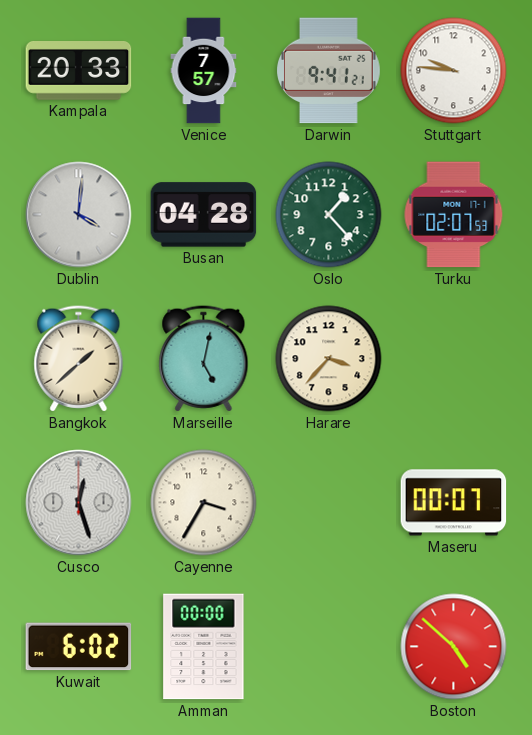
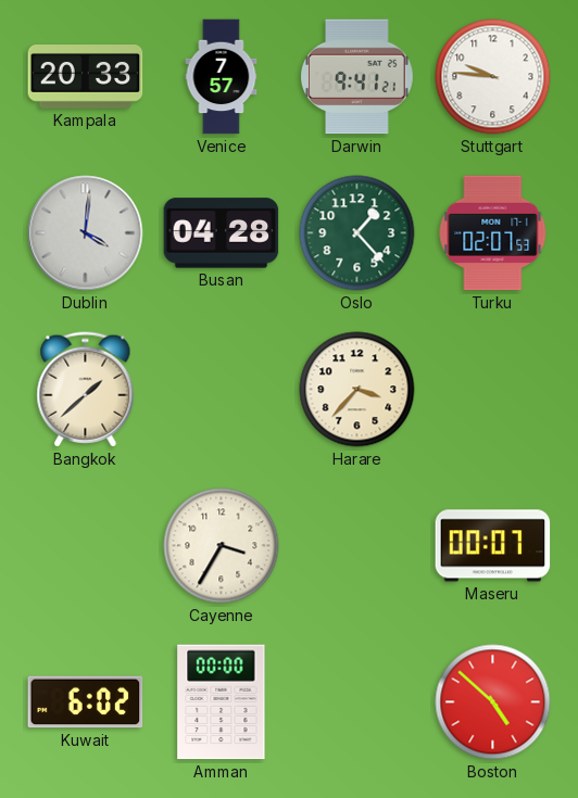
Marseille: 5:02 -> none (204, 359)
Cusco: 12:27 -> none (79, 503)
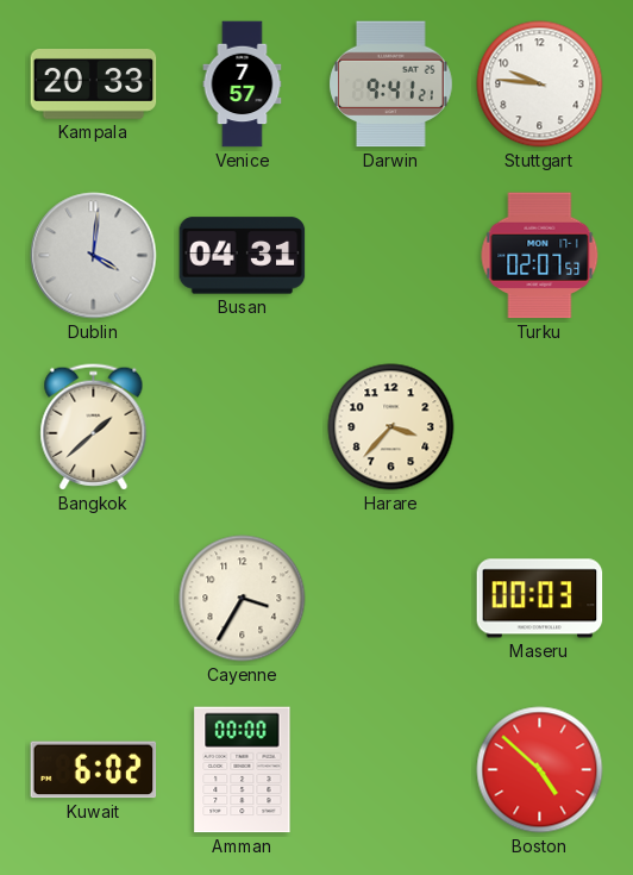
Busan: 04:28 -> 04:31 (243, 256)
Oslo: 1:23 -> none (357, 233)
Maseru: 00:07 -> 00:03 (540, 599)
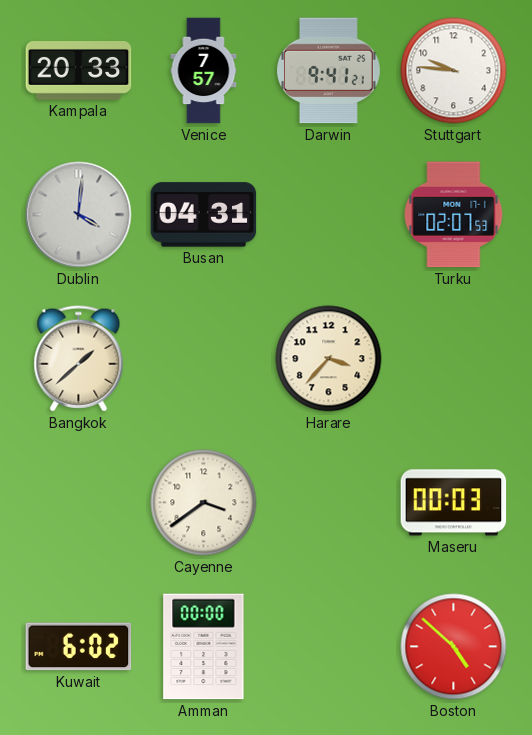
Cayenne: 3:35 -> 3:39 (204, 503)
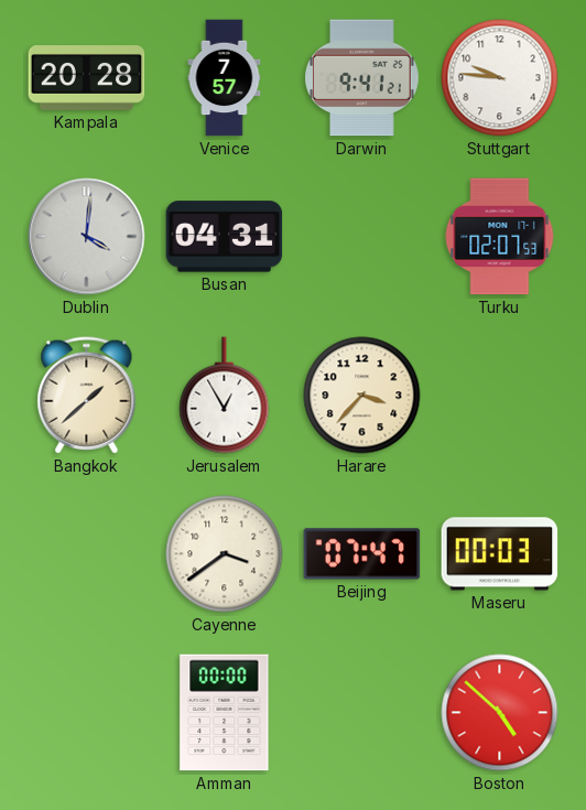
Kampala: 20:33 -> 20:28 (87, 78)
Jerusalem: none -> 12:55 (225, 396)
Beijing: none -> 07:47 (362, 554)
Kuwait: 6:02 -> none (79, 647)
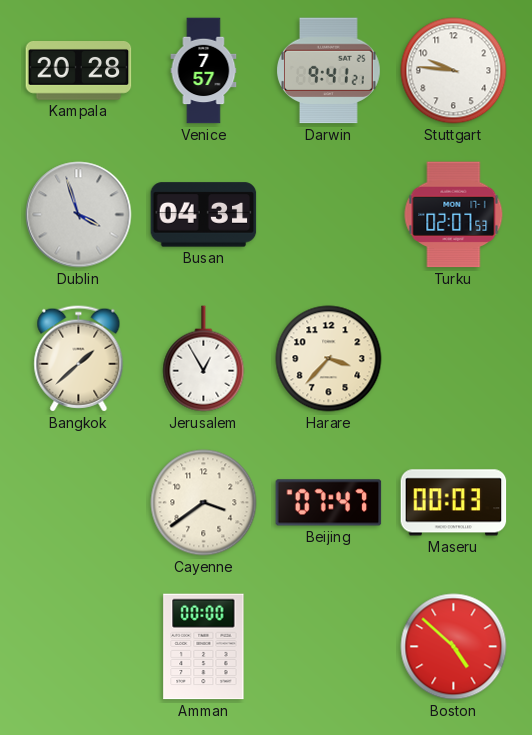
Dublin: 4:01 -> 3:57 (79, 215)
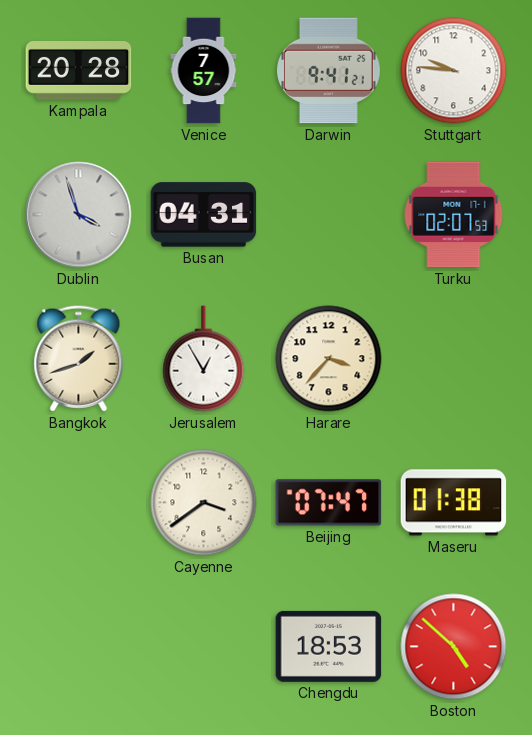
Bangkok: 1:38 -> 1:42 (79, 359)
Maseru: 00:03 -> 01:38 (454, 503)
Amman: 00:00 -> none (204, 647)
Chengdu: none -> 18:53 (329, 646)
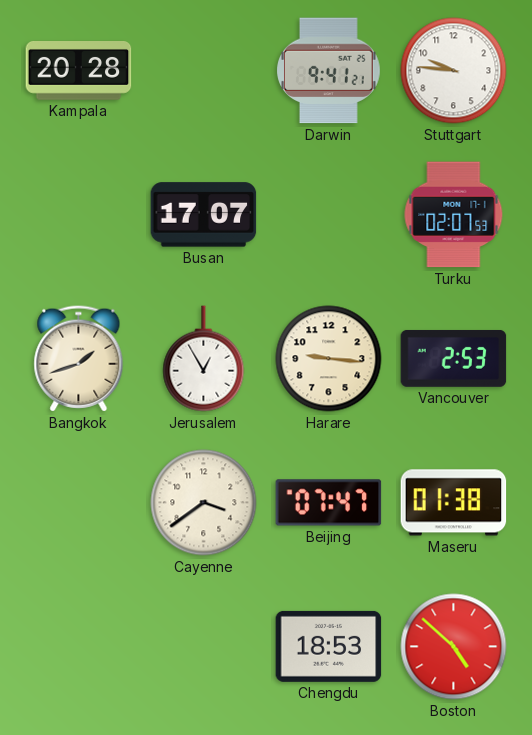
Venice: 7:57 -> none (204, 71)
Dublin: 3:57 -> none (79, 215)
Busan: 04:31 -> 17:07 (204, 215)
Harare: 3:37 -> 9:16 (329, 359)
Vancouver: none -> 2:53 (454, 358)
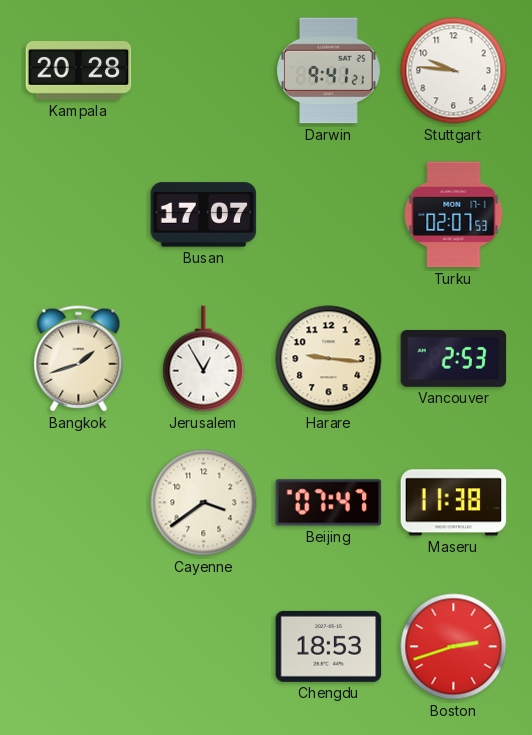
Maseru: 01:38 -> 11:38 (454, 503)
Boston: 4:52 -> 2:42 (454, 647)
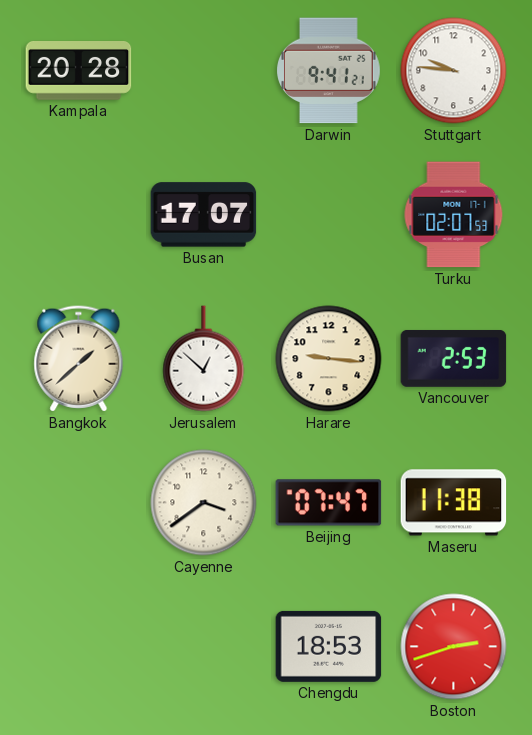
Bangkok: 1:42 -> 1:38 (79, 359)
Jerusalem: 12:55 -> 12:52 (204, 359)
